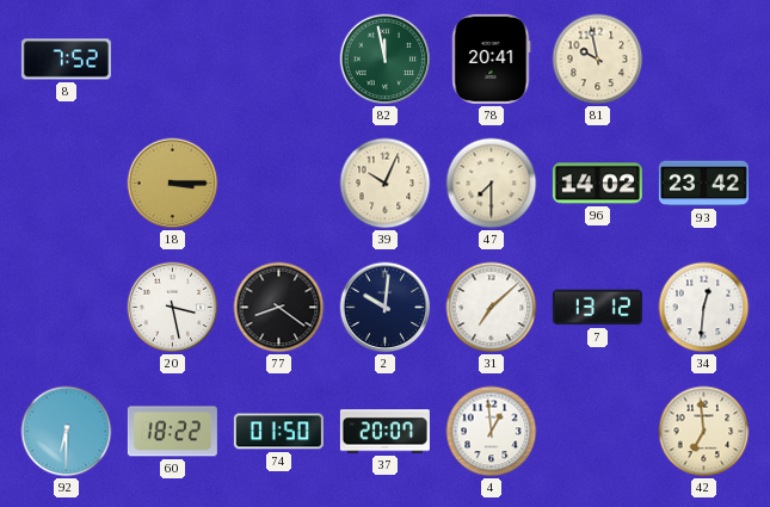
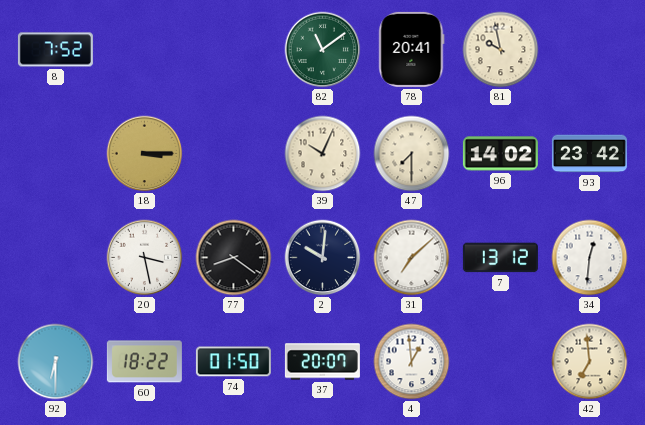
82: 11:58 -> 11:09 (323, 50)
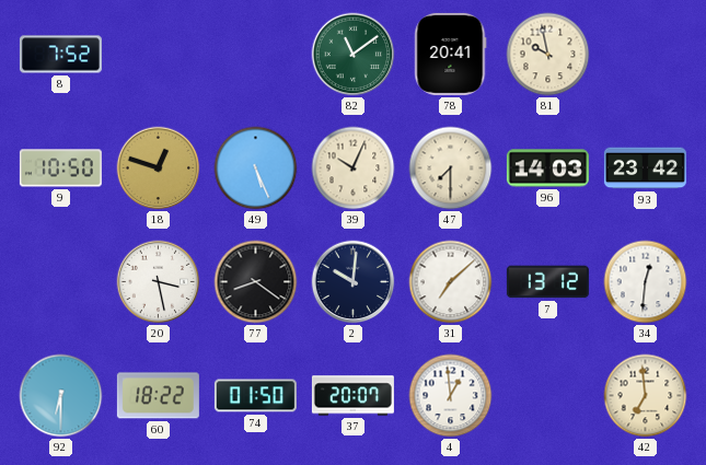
9: none -> 10:50 (60, 168)
18: 3:15 -> 12:48 (159, 168)
49: none -> 5:26 (256, 168)
96: 14:02 -> 14:03 (547, 168)
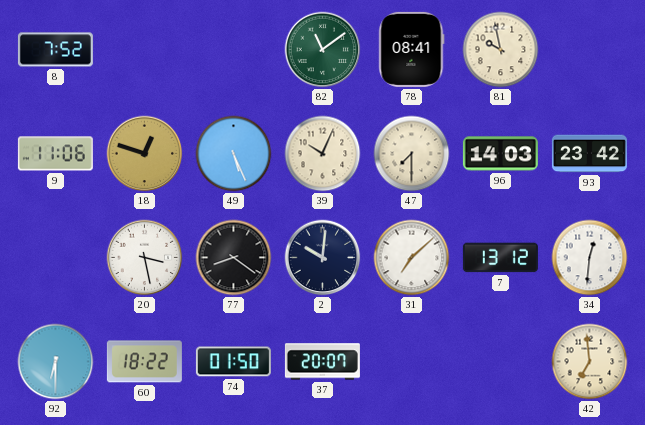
78: 20:41 -> 08:41 (412, 49)
9: 10:50 -> 11:06 (55, 154)
4: 12:59 -> none (451, 396)
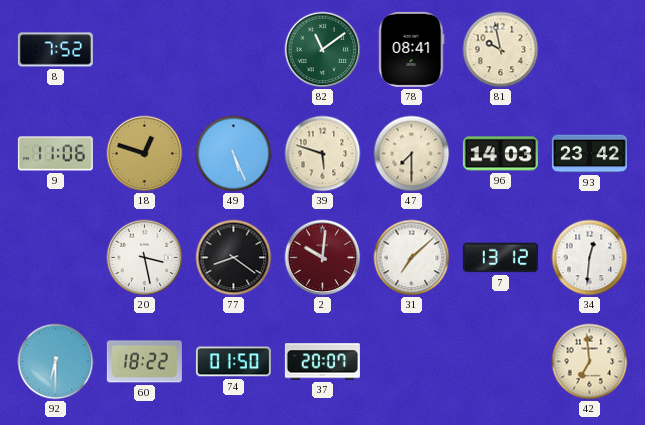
39: 10:04 -> 5:48 (323, 154)
2 dial: navy -> burgundy (323, 258)
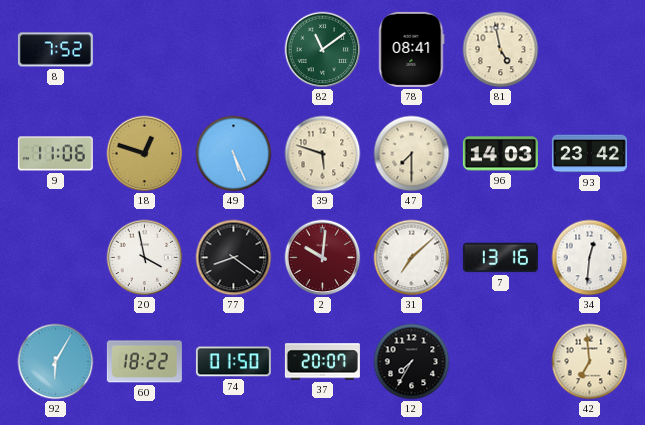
81: 9:58 -> 4:58 (501, 50)
20: 3:28 -> 3:58 (145, 258)
7: 13:12 -> 13:16 (500, 258)
92: 6:30 -> 6:05 (56, 362)
12: none -> 7:35 (412, 362)
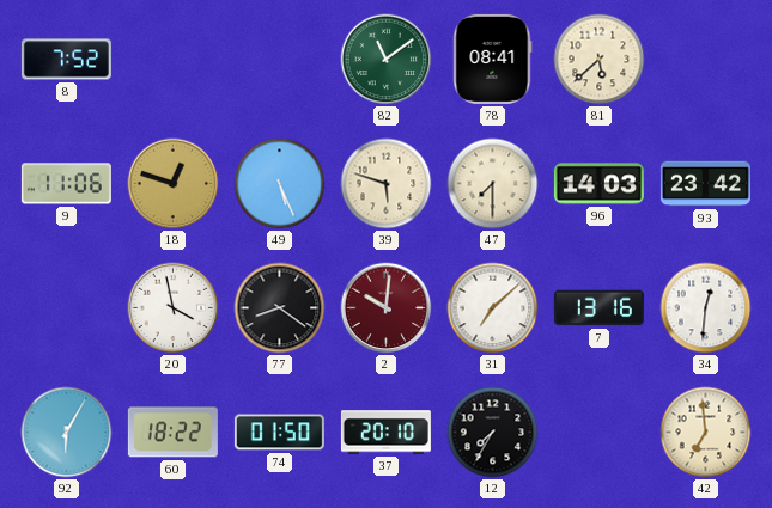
81: 4:58 -> 5:38 (600, 60)
37: 20:07 -> 20:10 (385, 433)
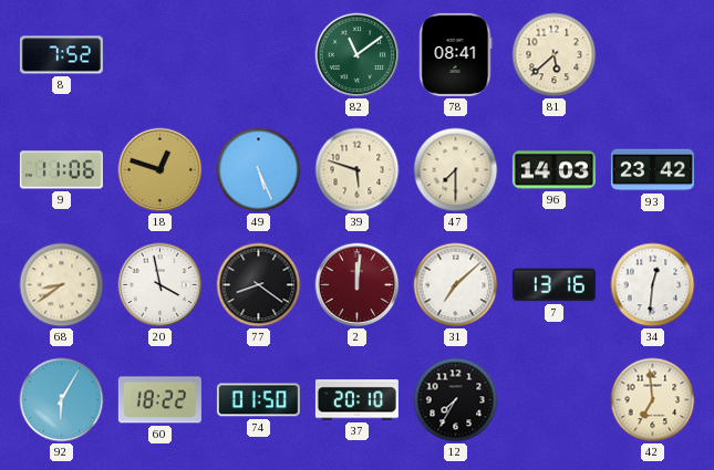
68: none -> 8:39 (62, 285)
2: 10:01 -> 12:01 (358, 285)
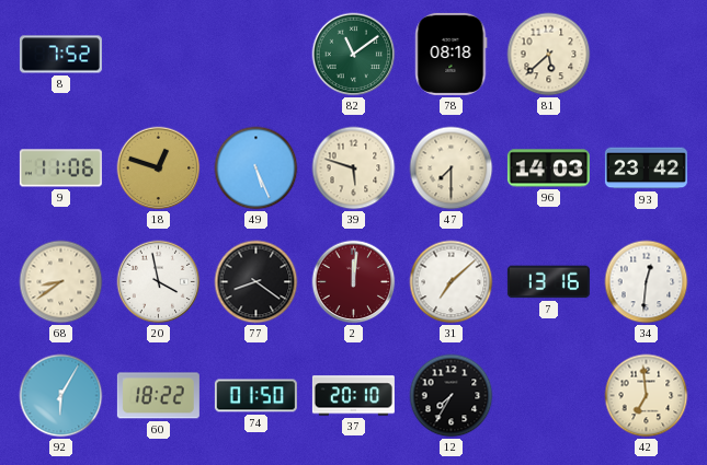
78: 08:41 -> 08:18 (452, 54)
